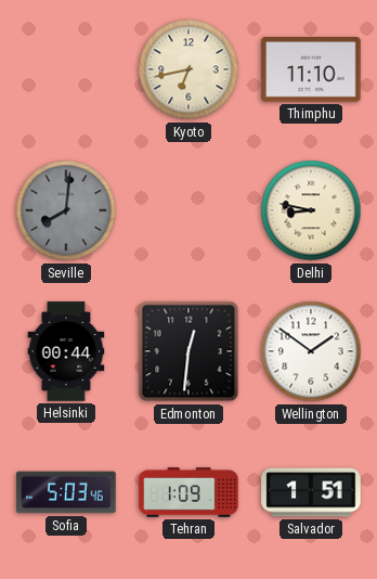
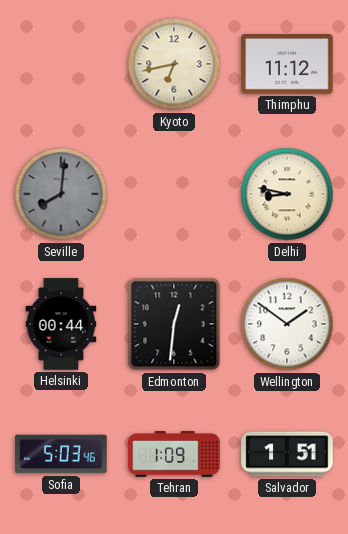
Thimphu: 11:10 -> 11:12 (287, 65)
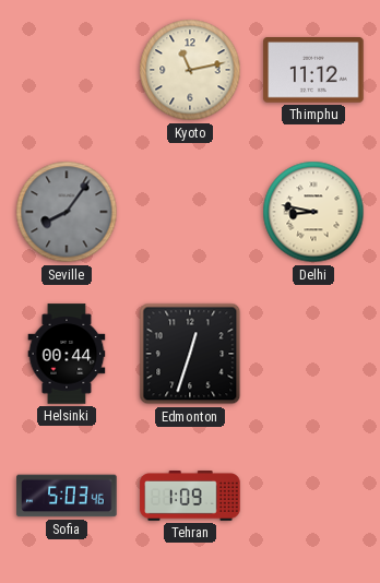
Kyoto: 6:43 -> 11:13 (190, 70)
Seville: 8:01 -> 8:06 (67, 212)
Edmonton: 12:31 -> 12:33 (190, 354)
Wellington: 1:51 -> none (287, 324)
Salvador: 1:51 -> none (287, 454)
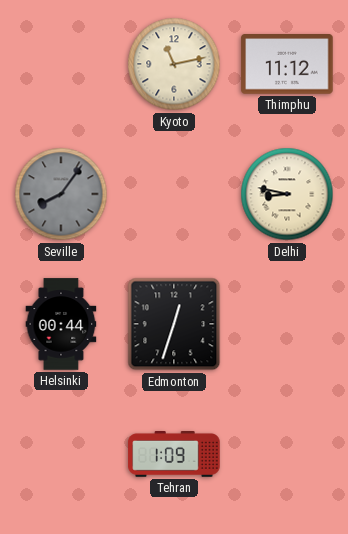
Sofia: 5:03 -> none (67, 496)
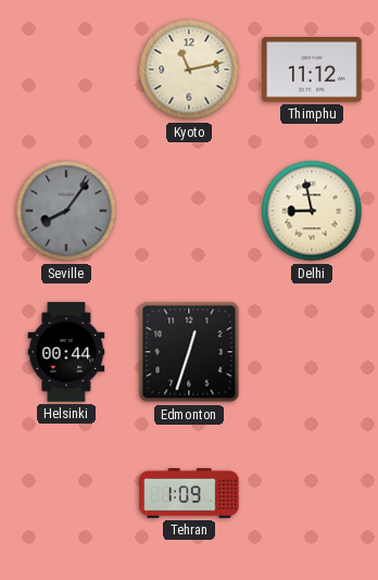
Delhi: 8:47 -> 8:58 (312, 211)
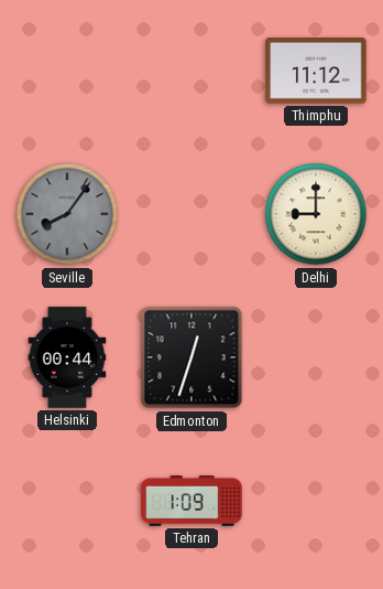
Kyoto: 11:13 -> none (189, 70)
Delhi: 8:58 -> 9:00 (316, 214)
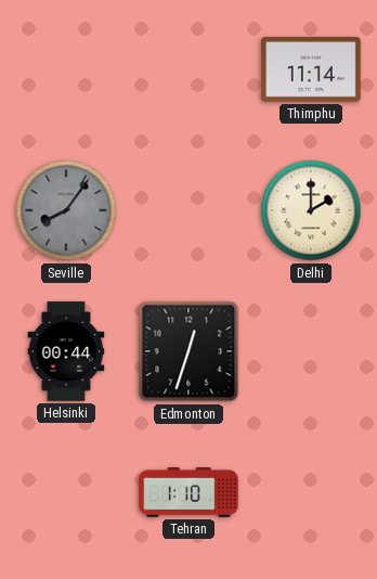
Thimphu: 11:12 -> 11:14 (311, 70)
Delhi: 9:00 -> 2:00 (311, 210)
Tehran: 1:09 -> 1:10 (188, 493)
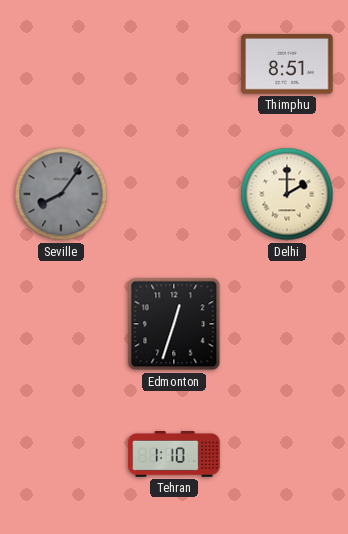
Thimphu: 11:14 -> 8:51 (287, 65)
Helsinki: 00:44 -> none (66, 351)
